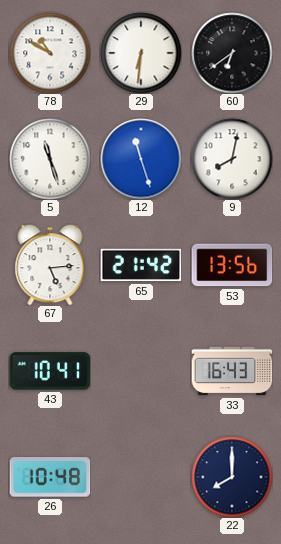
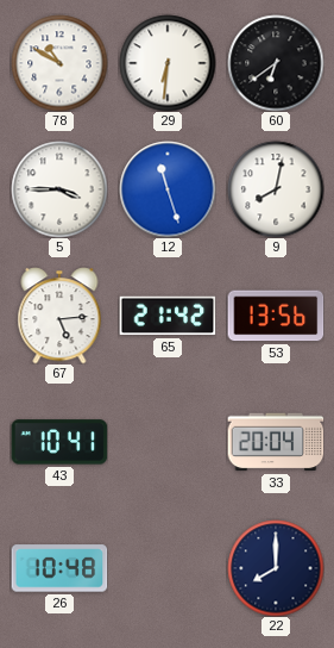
5: 11:27 -> 3:45 (59, 189)
33: 16:43 -> 20:04 (276, 442)
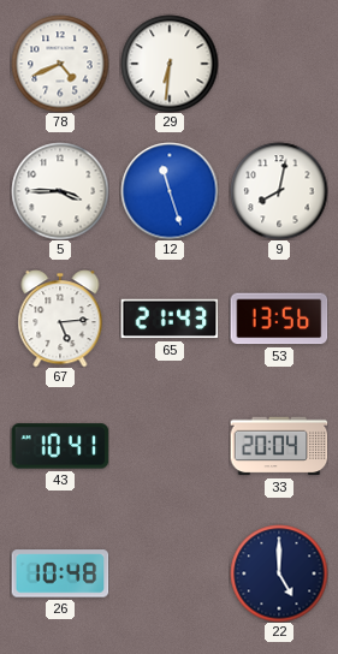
78: 10:50 -> 4:41 (60, 64)
60: 6:39 -> none (276, 63)
65: 21:42 -> 21:43 (170, 319)
22: 8:00 -> 5:00 (279, 573)
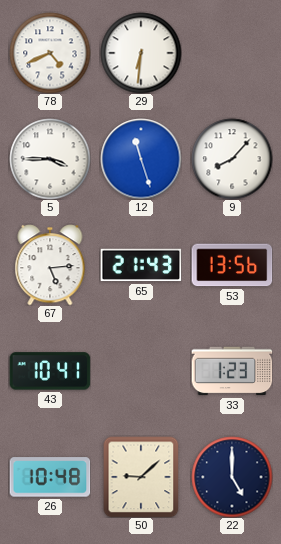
9: 8:02 -> 8:07 (232, 159)
33: 20:04 -> 1:23 (232, 371)
50: none -> 9:08 (141, 477)
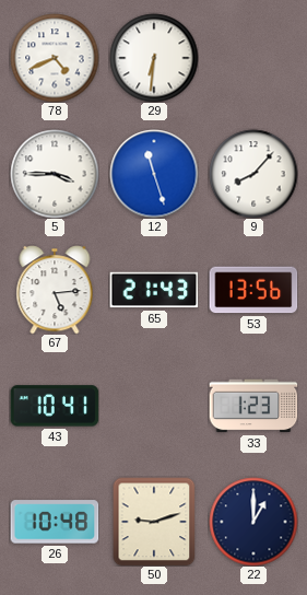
50: 9:08 -> 9:12 (154, 522)
22: 5:00 -> 1:00 (253, 522)
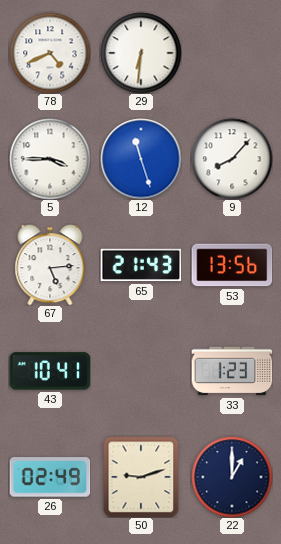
26: 10:48 -> 02:49 (50, 477)
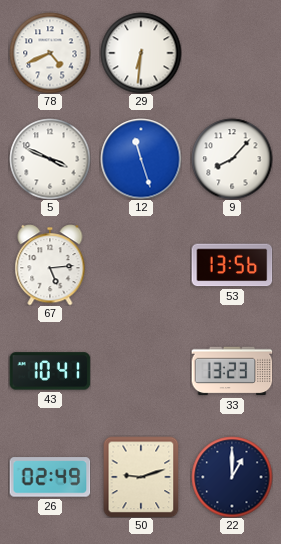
5: 3:45 -> 3:49 (50, 159)
65: 21:43 -> none (141, 265)
33: 1:23 -> 13:23 (232, 371)
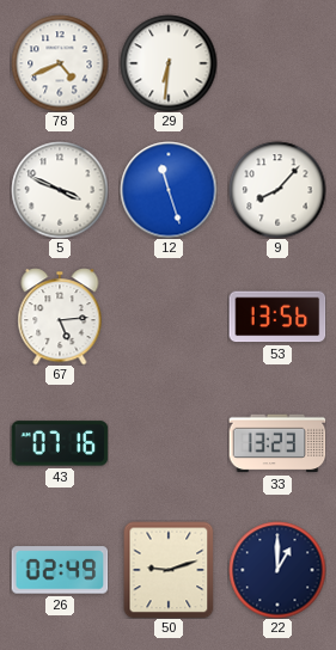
43: 10:41 -> 07:16 (60, 443)
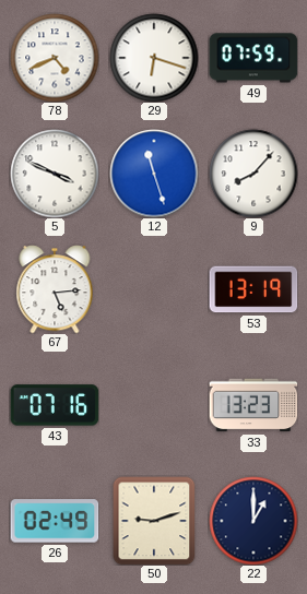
29: 6:31 -> 6:18 (154, 58)
49: none -> 07:59 (253, 58)
53: 13:56 -> 13:19 (253, 289)
